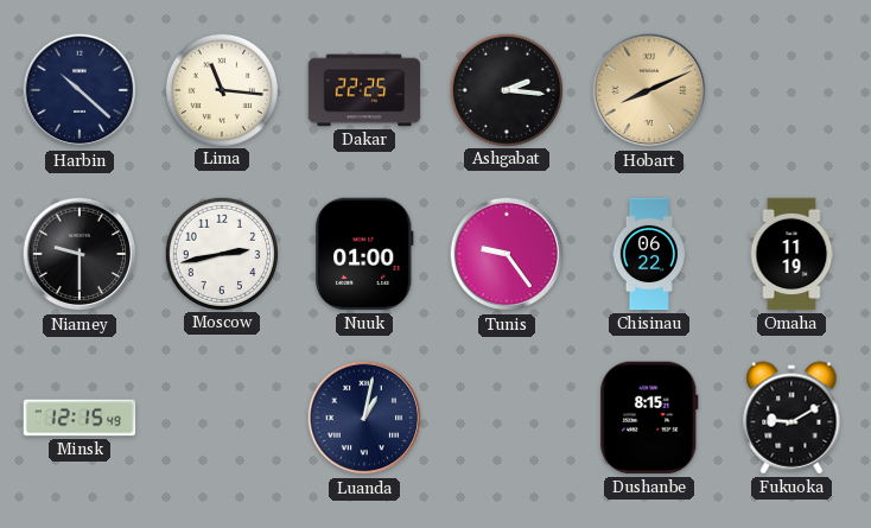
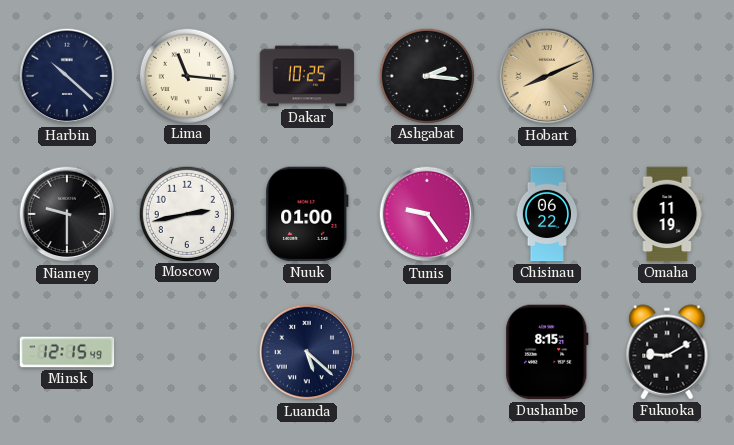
Dakar: 22:25 -> 10:25 (307, 76)
Luanda: 1:02 -> 5:22 (307, 352)
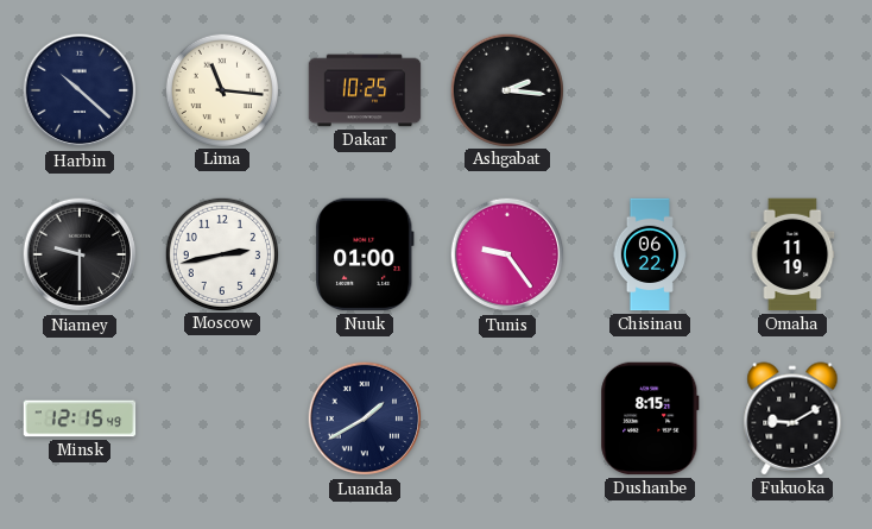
Hobart: 8:11 -> none (547, 76)
Luanda: 5:22 -> 1:40 (365, 418)
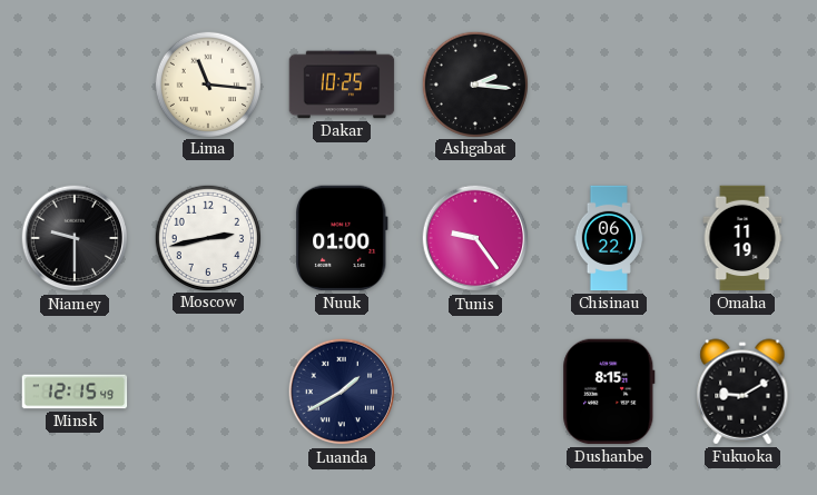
Harbin: 10:22 -> none (80, 90)
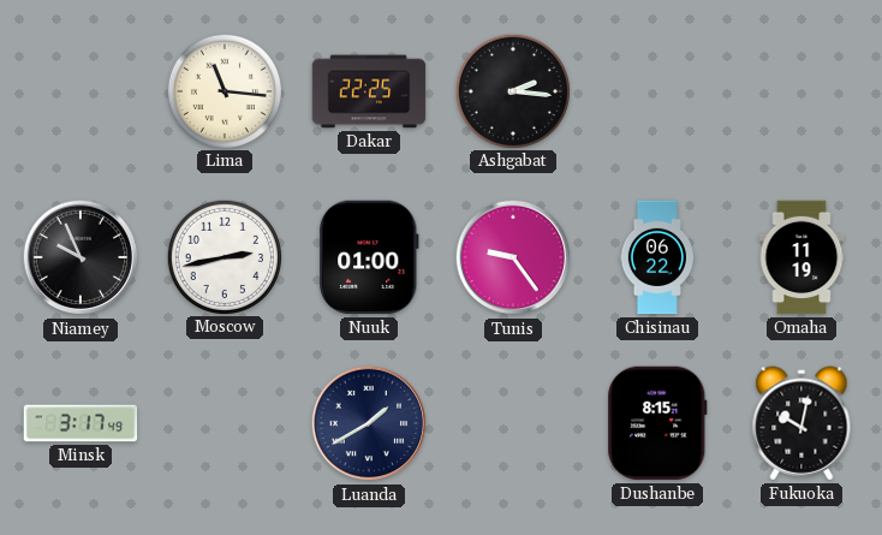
Dakar: 10:25 -> 22:25 (369, 91)
Niamey: 9:30 -> 9:56 (81, 257)
Minsk: 12:15 -> 3:17 (81, 423)
Fukuoka: 9:10 -> 10:02 (801, 423)
